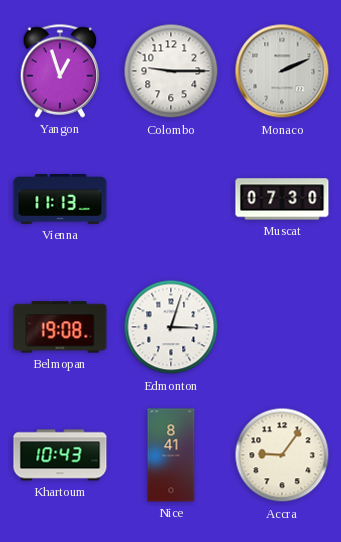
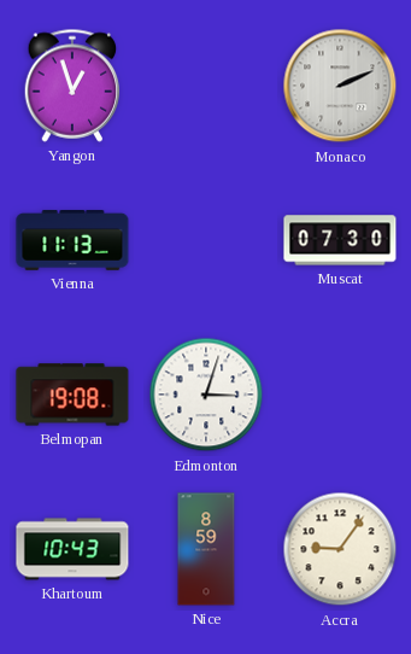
Colombo: 9:15 -> none (171, 71)
Nice: 8:41 -> 8:59 (206, 549)
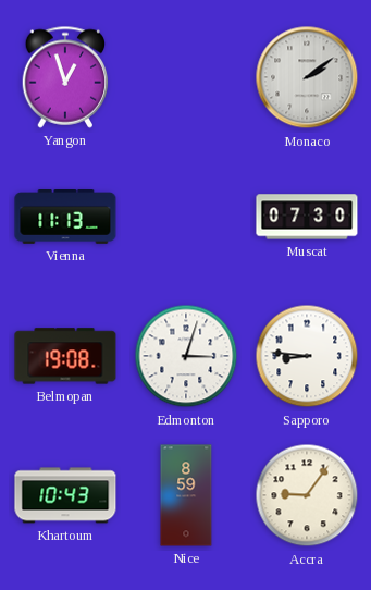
Monaco: 2:11 -> 2:09 (307, 77)
Sapporo: none -> 8:46 (307, 356)
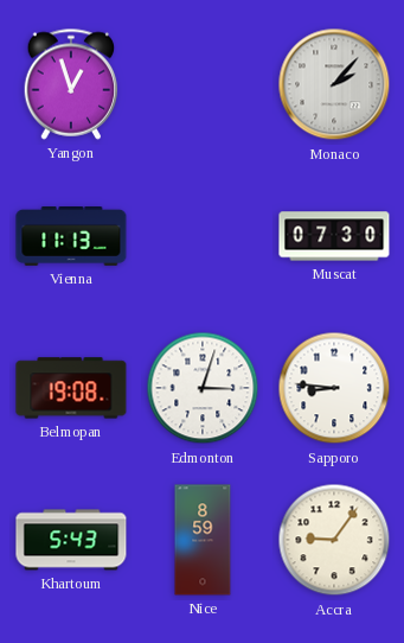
Monaco: 2:09 -> 2:07 (334, 84)
Khartoum: 10:43 -> 5:43 (71, 540)
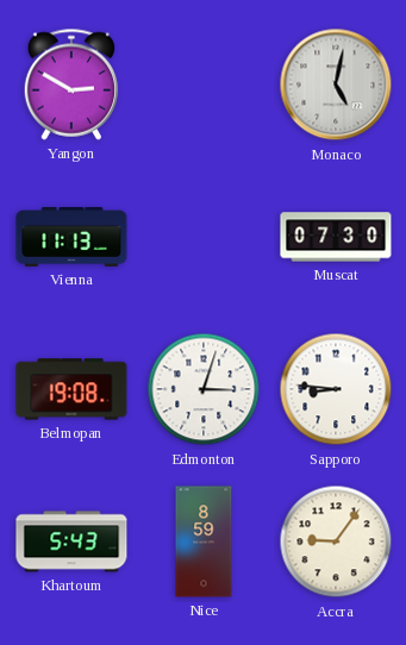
Yangon: 12:57 -> 2:50 (71, 84)
Monaco: 2:07 -> 5:02 (336, 84)
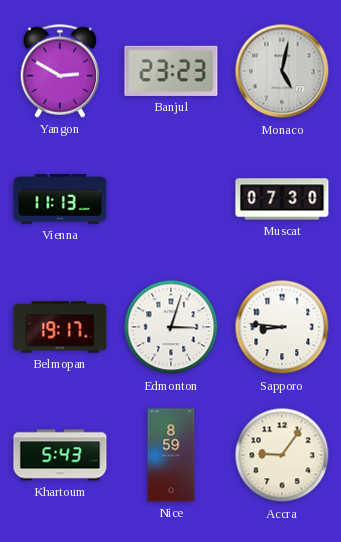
Banjul: none -> 23:23 (171, 71)
Belmopan: 19:08 -> 19:17 (60, 327)
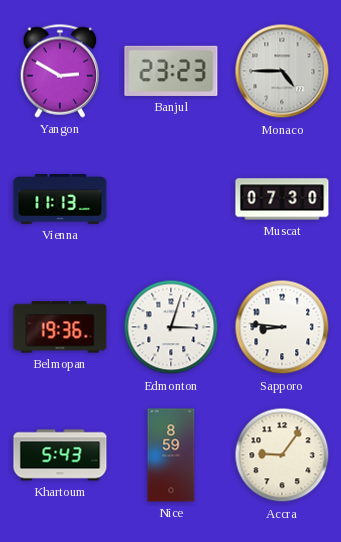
Monaco: 5:02 -> 4:45 (282, 71)
Belmopan: 19:17 -> 19:36 (60, 327)
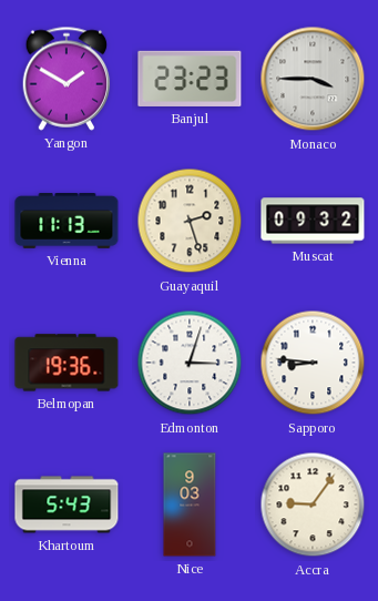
Yangon: 2:50 -> 1:50 (67, 79)
Monaco: 4:45 -> 3:45 (313, 79)
Guayaquil: none -> 2:27 (190, 221)
Muscat: 07:30 -> 09:32 (313, 221)
Nice: 8:59 -> 9:03 (190, 505)
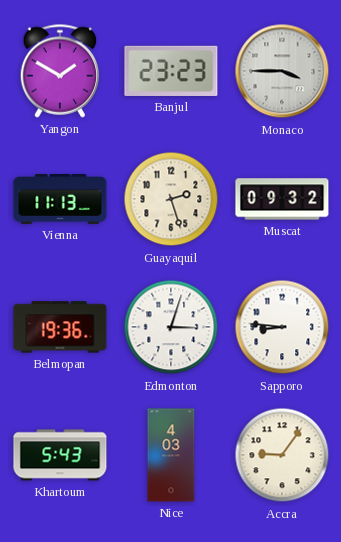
Nice: 9:03 -> 4:03 (171, 455)
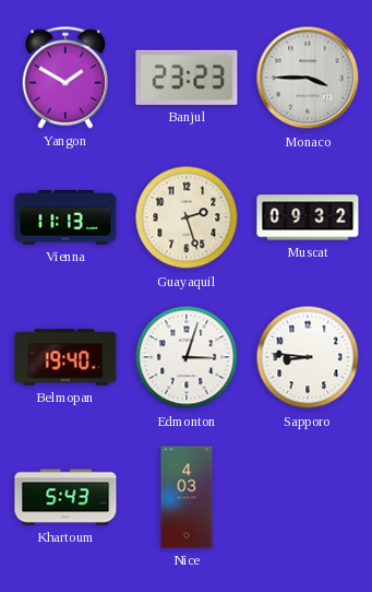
Belmopan: 19:36 -> 19:40 (65, 357)
Accra: 9:06 -> none (282, 455)
